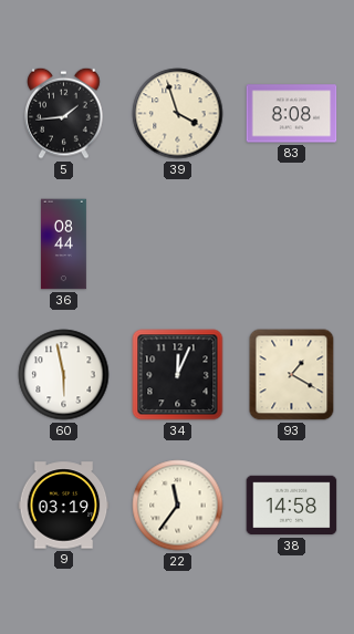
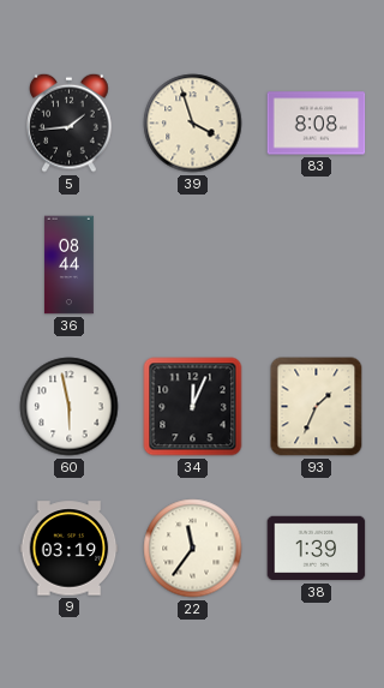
93: 1:20 -> 1:34 (317, 407)
38: 14:58 -> 1:39 (317, 549)
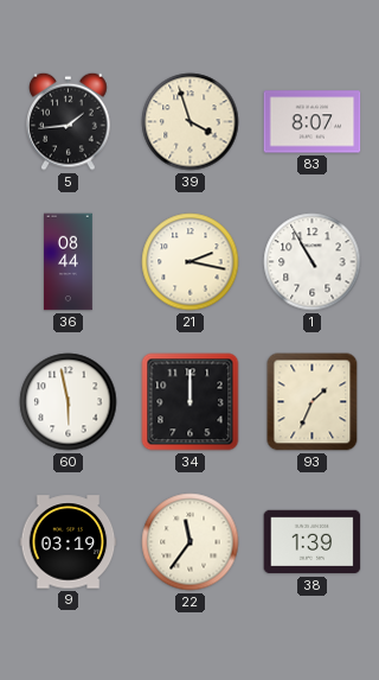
83: 8:08 -> 8:07 (313, 122)
21: none -> 2:17 (191, 262)
1: none -> 10:55 (313, 262)
34: 12:04 -> 12:00 (191, 402)
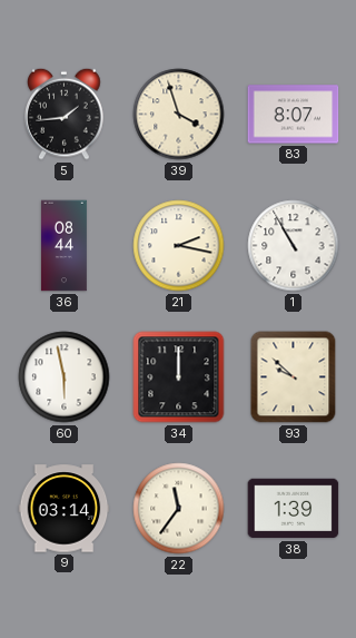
93: 1:34 -> 9:52 (294, 377)
9: 03:19 -> 03:14 (65, 509)
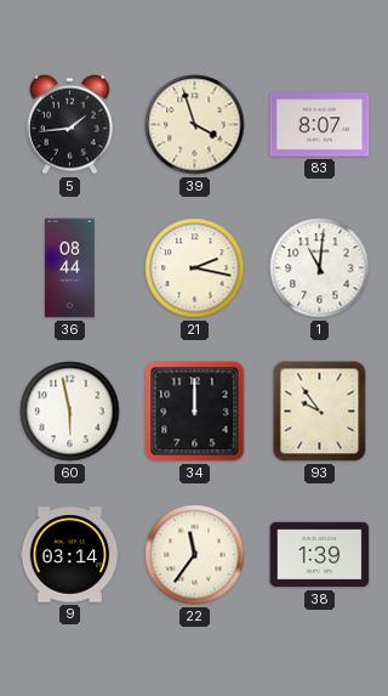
1: 10:55 -> 11:01 (320, 268)
93: 9:52 -> 9:54 (320, 412)
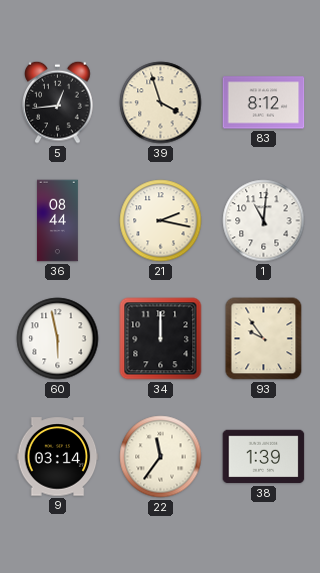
5: 1:44 -> 12:44 (58, 102)
83: 8:07 -> 8:12 (264, 103)
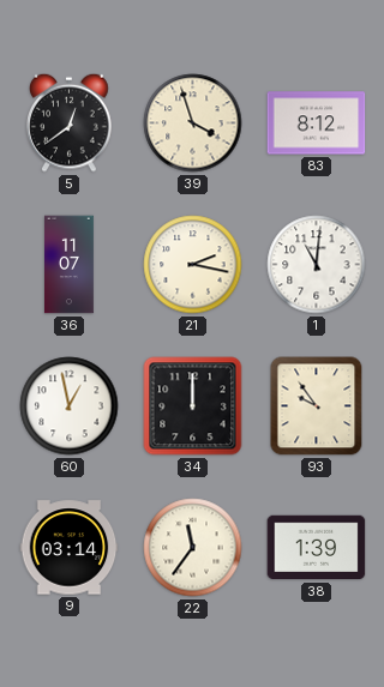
5: 12:44 -> 12:39 (70, 122)
36: 08:44 -> 11:07 (68, 265)
60: 5:58 -> 12:58 (70, 406)
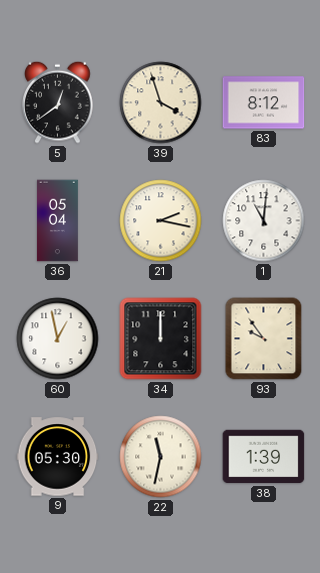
36: 11:07 -> 05:04 (57, 221)
9: 03:14 -> 05:30 (58, 457)
22: 11:36 -> 11:32 (161, 457)
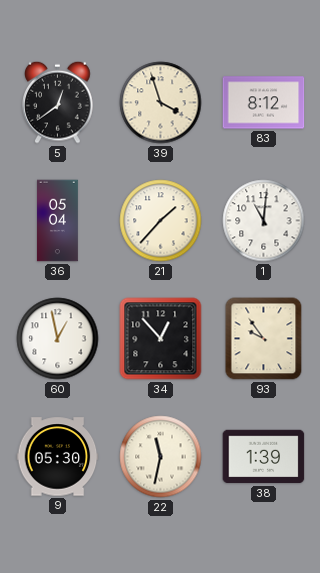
21: 2:17 -> 1:37 (161, 221)
34: 12:00 -> 12:53 (161, 339)
